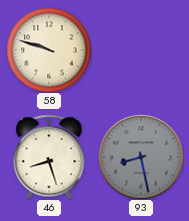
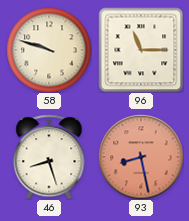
96: none -> 11:15 (141, 50)
93 dial: grey -> salmon (141, 157)
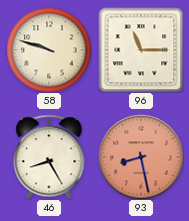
46: 8:27 -> 8:25 (49, 157)
